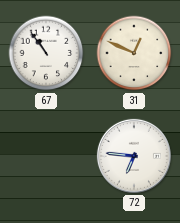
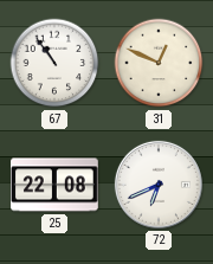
25: none -> 22:08 (56, 185)
72: 6:46 -> 6:41 (159, 185)
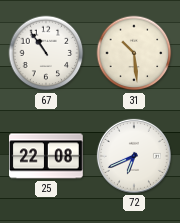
31: 12:49 -> 10:29 (134, 53)
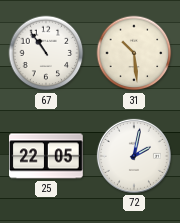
25: 22:08 -> 22:05 (47, 156)
72: 6:41 -> 2:02 (134, 156)
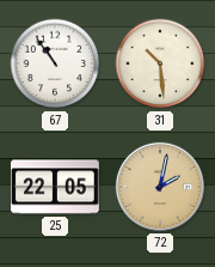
72 dial: white -> champagne (160, 187)
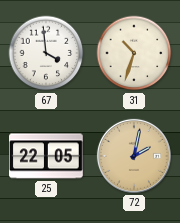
67: 10:54 -> 3:59 (46, 53)
31: 10:29 -> 10:33 (134, 53)
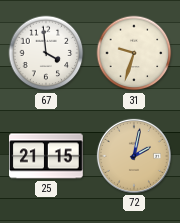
31: 10:33 -> 9:33 (134, 53)
25: 22:05 -> 21:15 (47, 156)
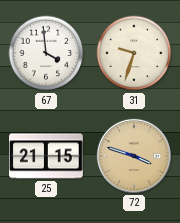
72: 2:02 -> 3:48 (134, 156)
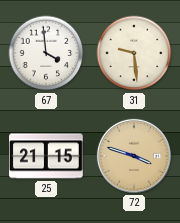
31: 9:33 -> 9:29 (134, 53)
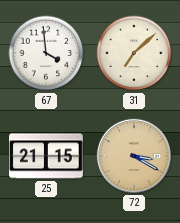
31: 9:29 -> 7:08 (134, 53)
72: 3:48 -> 3:20 (134, 156)
